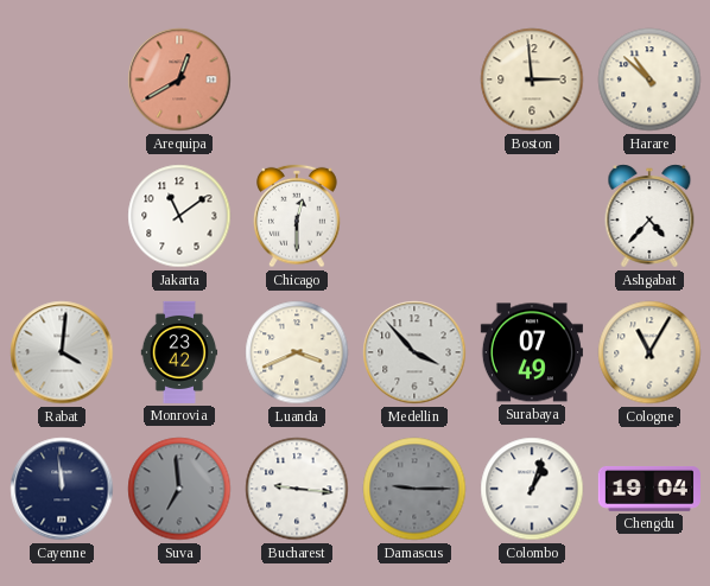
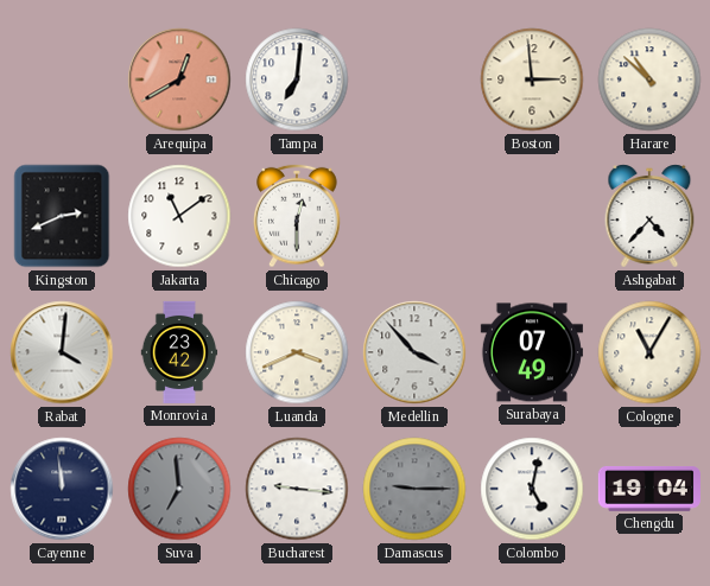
Tampa: none -> 7:01 (297, 79)
Kingston: none -> 2:41 (62, 216)
Colombo: 1:03 -> 5:02 (532, 489)
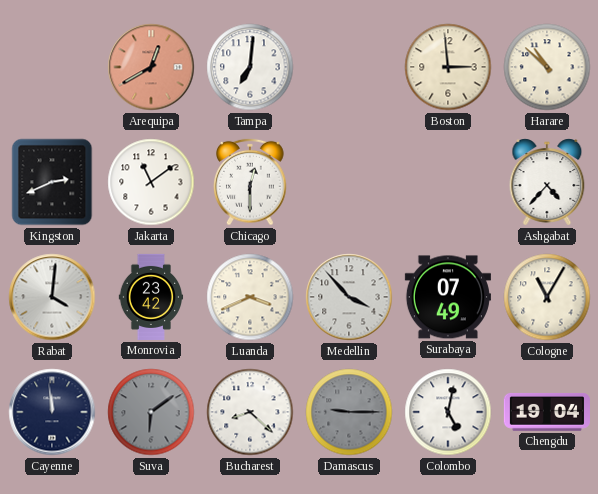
Suva: 6:59 -> 6:09 (151, 412)
Bucharest: 9:16 -> 8:22 (250, 412)
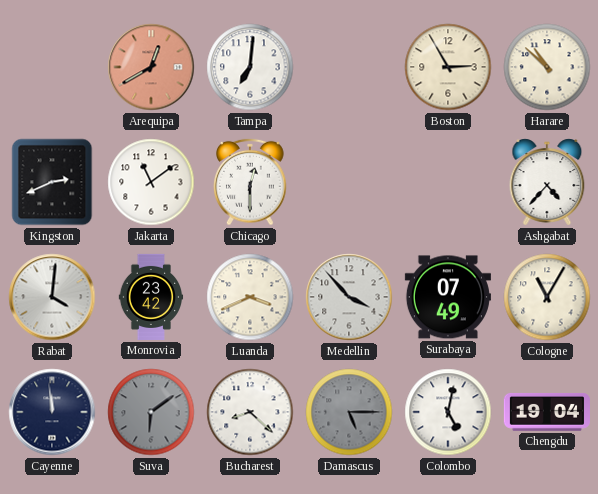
Boston: 2:59 -> 2:55 (448, 67)
Damascus: 9:15 -> 5:15 (349, 412)
